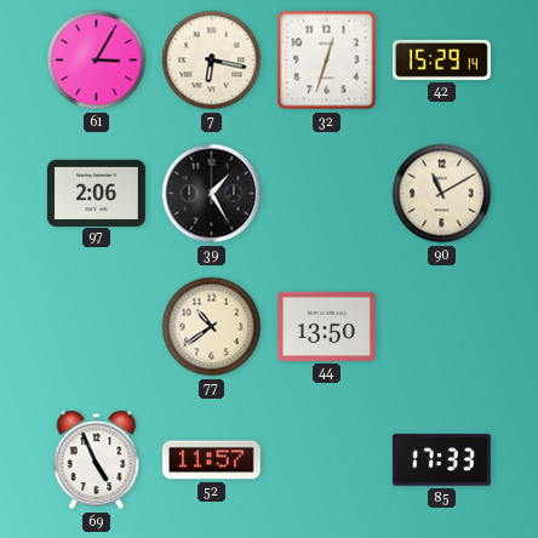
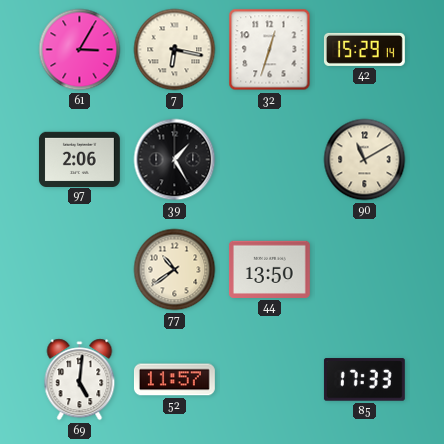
69: 4:56 -> 5:01 (80, 380)
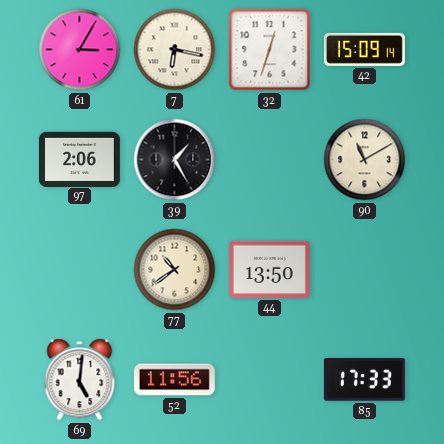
42: 15:29 -> 15:09 (364, 49)
52: 11:57 -> 11:56 (174, 380)
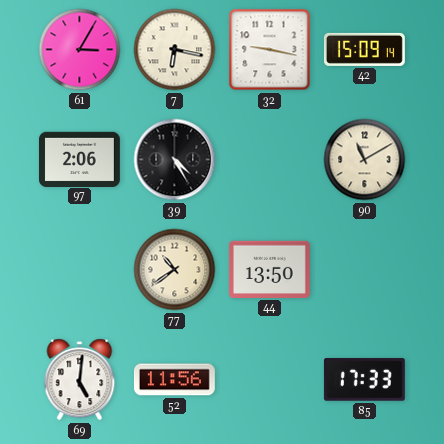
32: 12:33 -> 9:17 (270, 50)
39: 1:25 -> 4:25 (175, 160)
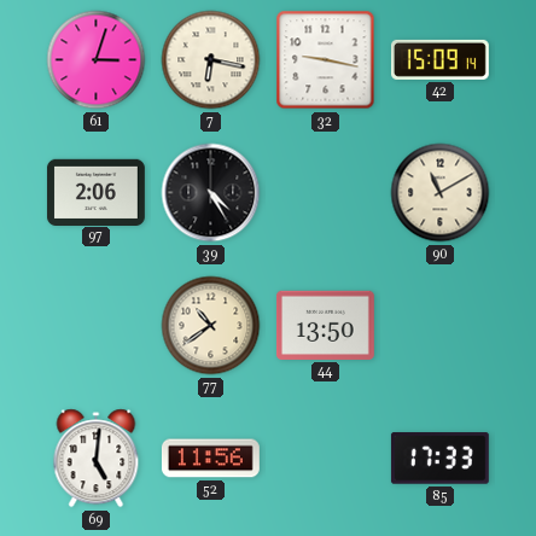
61: 3:05 -> 3:03 (97, 60)
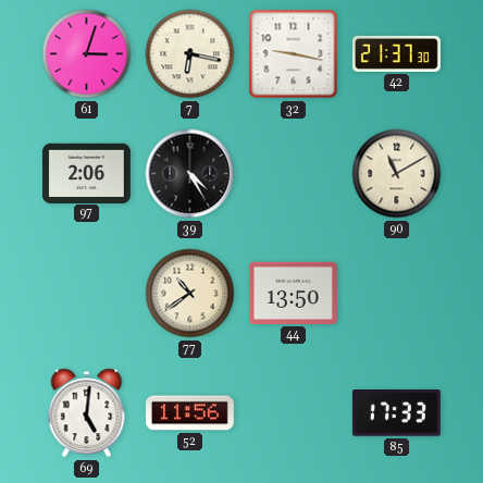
42: 15:09 -> 21:37 (396, 53)
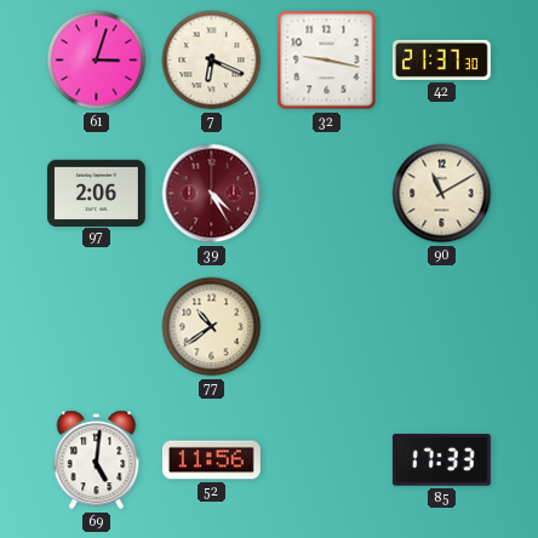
7: 6:17 -> 6:19 (212, 61)
39 dial: black -> burgundy (212, 194)
44: 13:50 -> none (293, 293)
